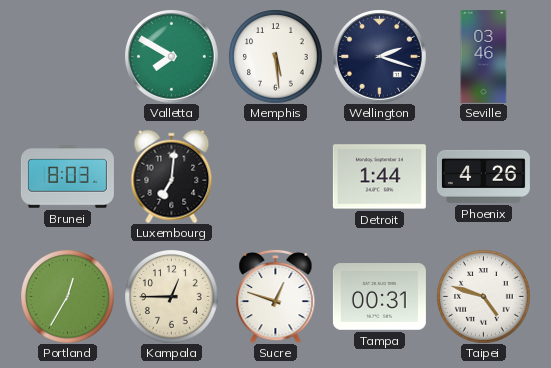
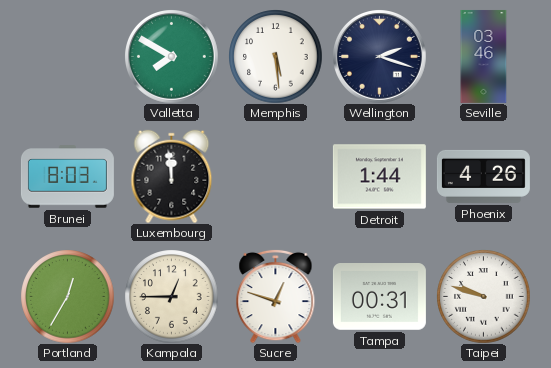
Luxembourg: 7:01 -> 11:59 (172, 176)
Taipei: 4:48 -> 9:48 (483, 296)
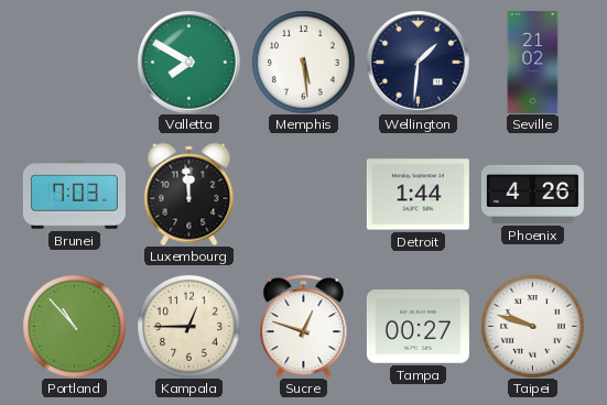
Wellington: 2:18 -> 1:31 (419, 63)
Seville: 03:46 -> 21:02 (533, 62)
Brunei: 8:03 -> 7:03 (74, 195)
Portland: 12:35 -> 10:53 (74, 326)
Tampa: 00:31 -> 00:27 (418, 327)
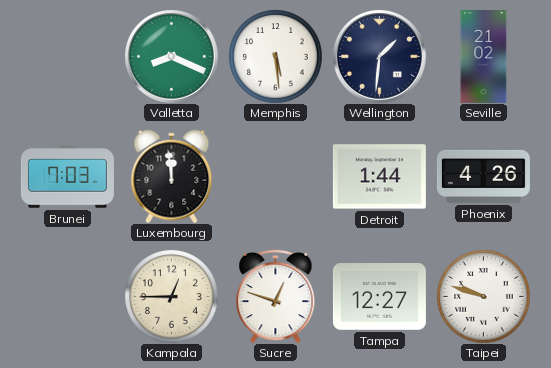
Valletta: 7:50 -> 8:19 (172, 57)
Portland: 10:53 -> none (74, 326)
Tampa: 00:27 -> 12:27 (379, 297)
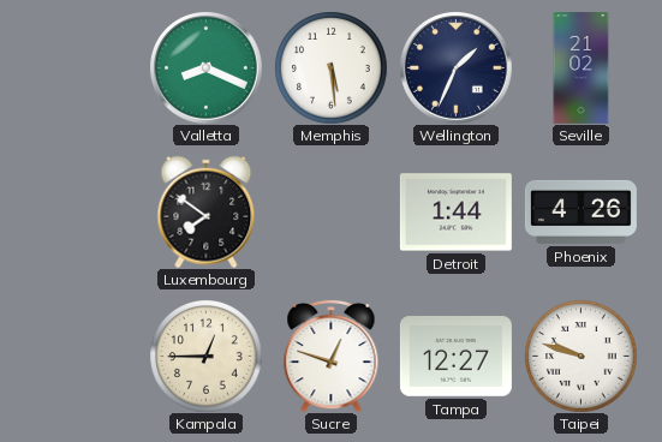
Wellington: 1:31 -> 1:34 (457, 68)
Brunei: 7:03 -> none (67, 177)
Luxembourg: 11:59 -> 7:51 (207, 211)
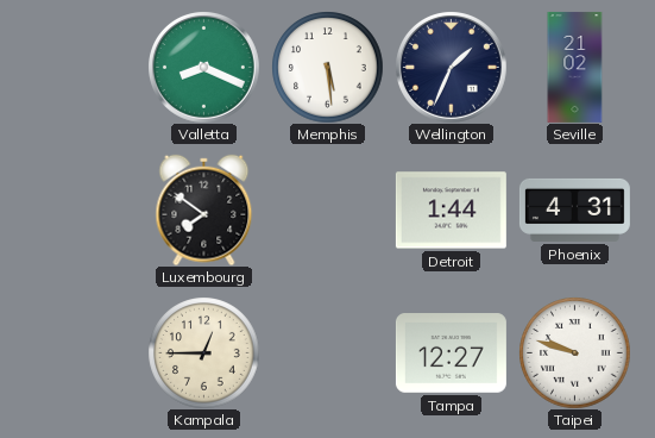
Phoenix: 4:26 -> 4:31 (574, 209)
Sucre: 12:48 -> none (332, 356)
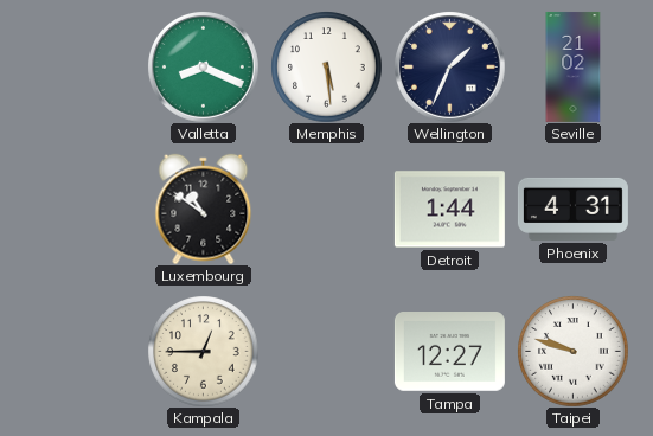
Luxembourg: 7:51 -> 10:51 (204, 209)
